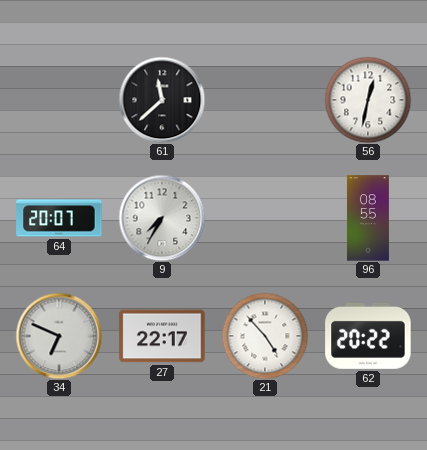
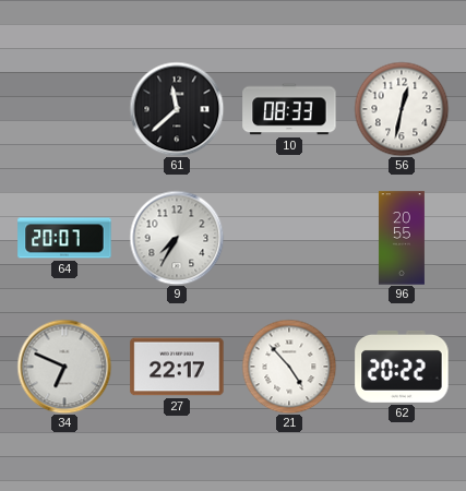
10: none -> 08:33 (289, 109)
96: 08:55 -> 20:55 (402, 238)
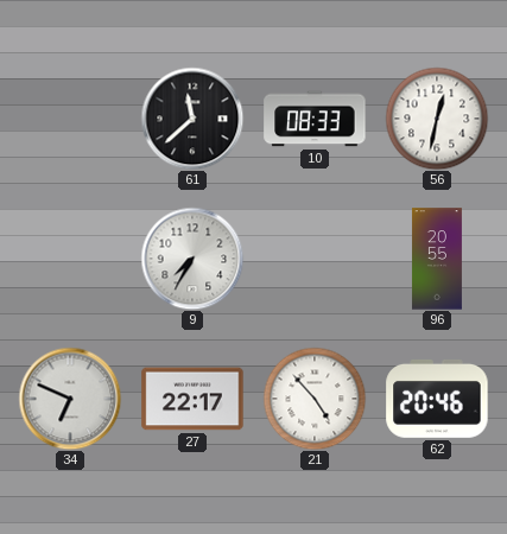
64: 20:07 -> none (64, 238)
62: 20:22 -> 20:46 (437, 399)
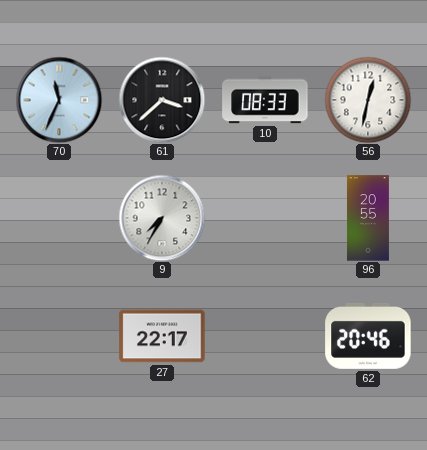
70: none -> 11:34 (59, 100)
61: 11:38 -> 3:38 (162, 100)
34: 6:49 -> none (70, 399)
21: 4:53 -> none (315, 399)
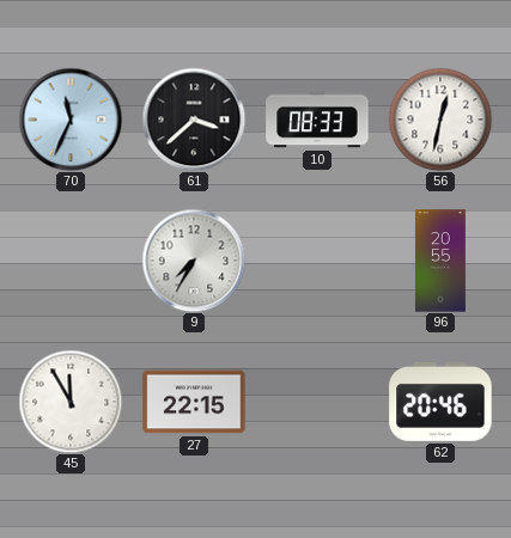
45: none -> 11:55 (71, 402)
27: 22:17 -> 22:15 (194, 402)
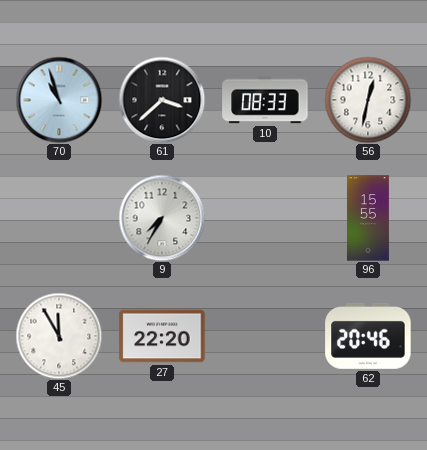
70: 11:34 -> 10:57 (59, 100)
96: 20:55 -> 15:55 (368, 218)
27: 22:15 -> 22:20 (162, 336)
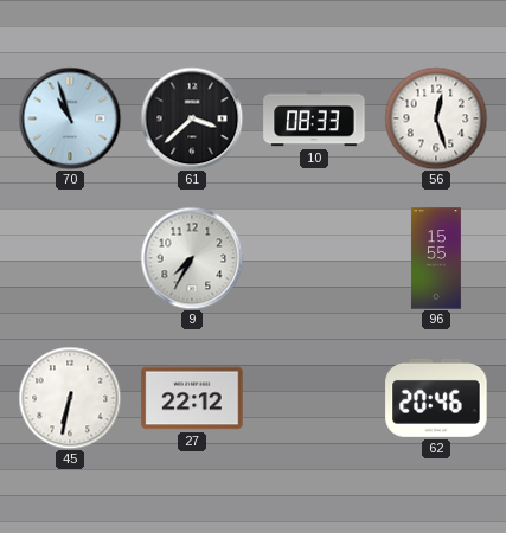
56: 12:32 -> 12:27 (436, 118)
45: 11:55 -> 6:32 (70, 398)
27: 22:20 -> 22:12 (192, 398)
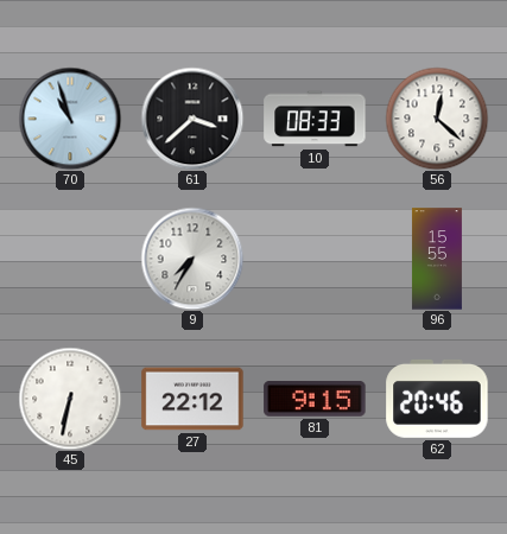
56: 12:27 -> 12:22 (437, 119)
81: none -> 9:15 (315, 399)
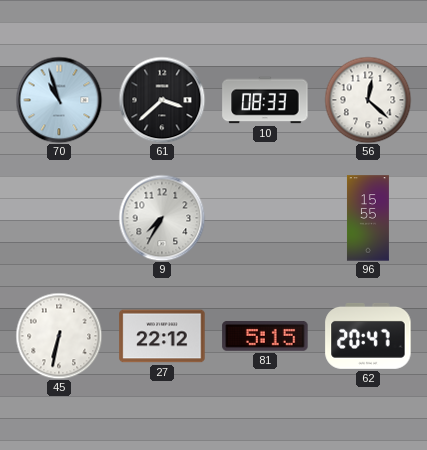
81: 9:15 -> 5:15 (265, 336)
62: 20:46 -> 20:47 (368, 336)
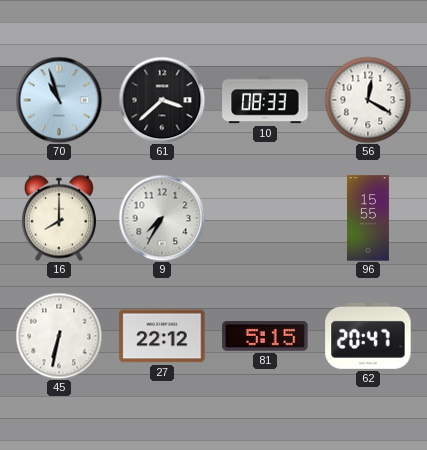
56: 12:22 -> 12:20 (368, 100)
16: none -> 8:00 (59, 218)
